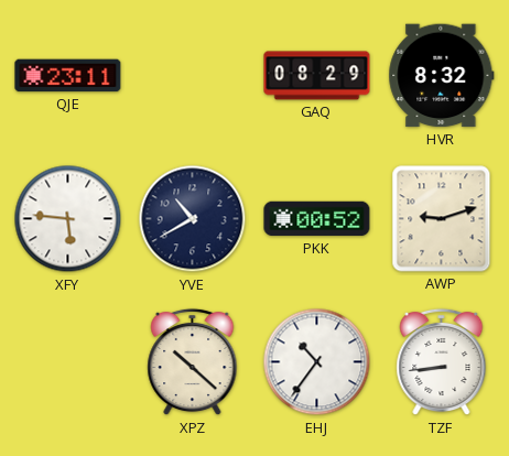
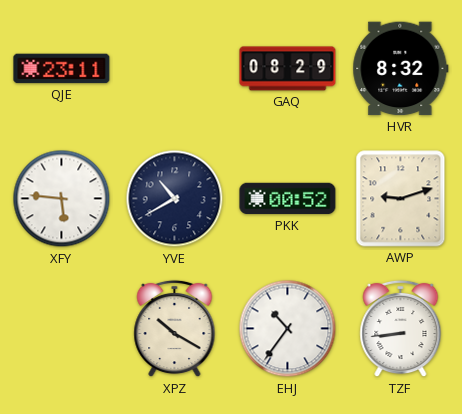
XPZ: 10:22 -> 10:20 (175, 329)
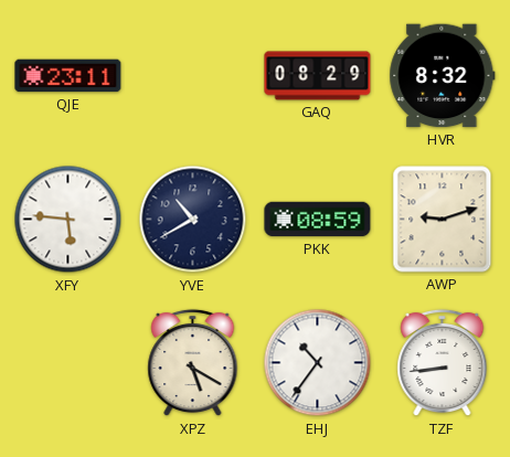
PKK: 00:52 -> 08:59 (318, 220)
XPZ: 10:20 -> 5:20 (193, 363)
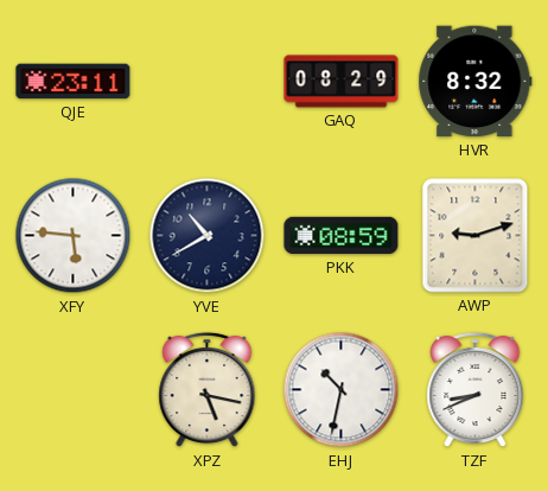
XPZ: 5:20 -> 5:17 (208, 390)
EHJ: 10:36 -> 10:32 (342, 390)
TZF: 8:44 -> 8:41 (476, 390)
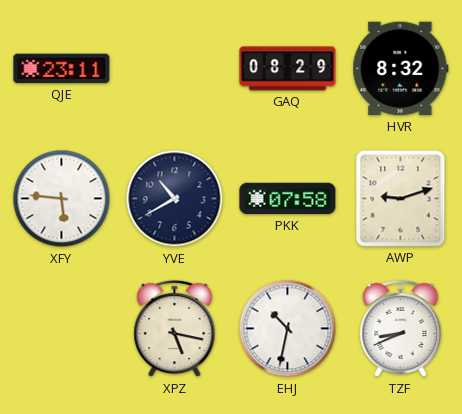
PKK: 08:59 -> 07:58 (288, 199)
